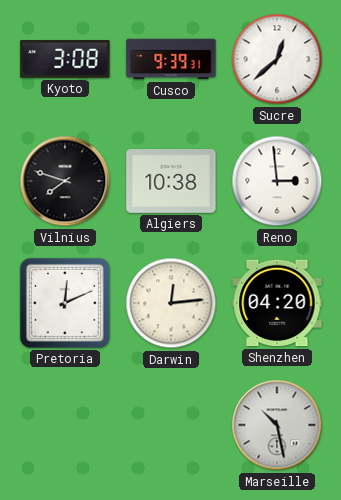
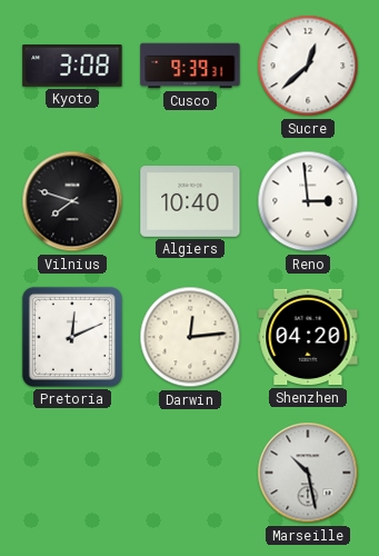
Algiers: 10:38 -> 10:40 (190, 202)
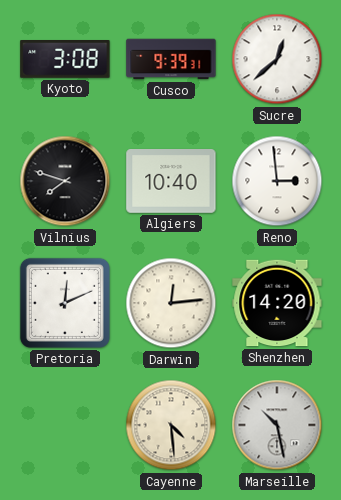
Shenzhen: 04:20 -> 14:20 (277, 303)
Cayenne: none -> 4:29 (171, 425)
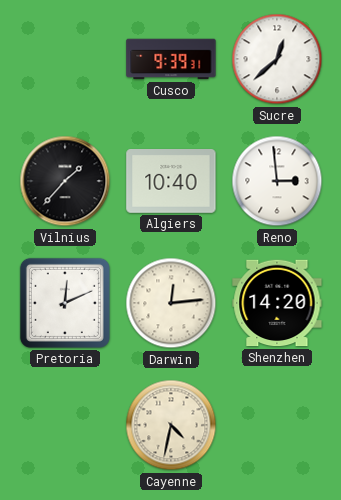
Kyoto: 3:08 -> none (65, 59)
Vilnius: 7:48 -> 1:37 (65, 181)
Cayenne: 4:29 -> 4:32 (171, 425)
Marseille: 10:28 -> none (277, 425)
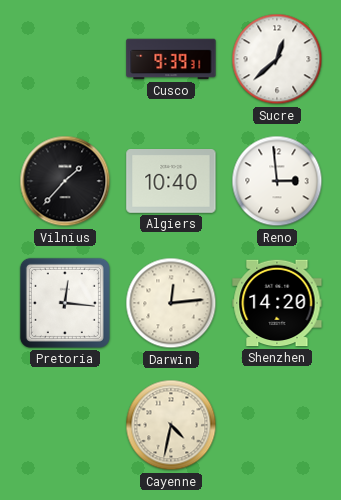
Pretoria: 12:11 -> 12:16 (65, 303)
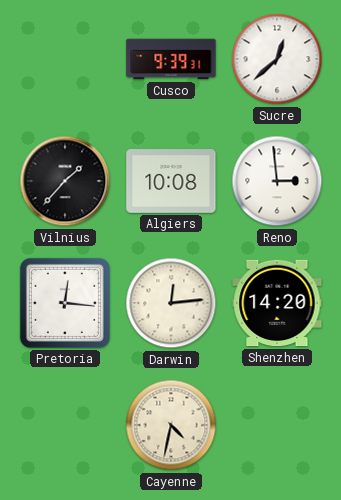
Algiers: 10:40 -> 10:08 (171, 182)
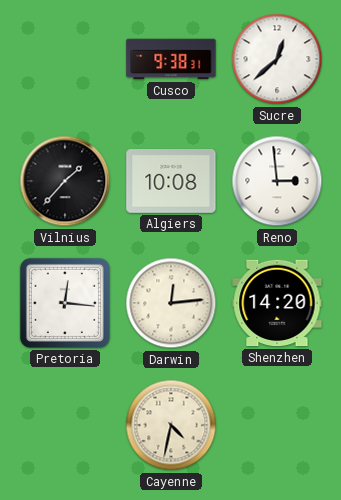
Cusco: 9:39 -> 9:38 (171, 59)
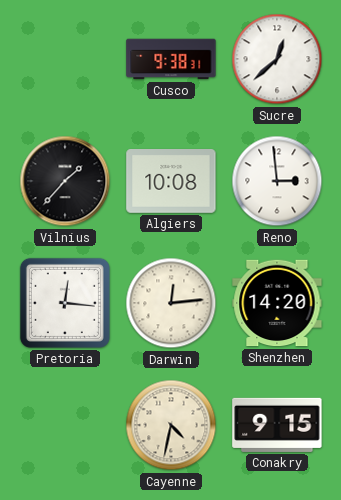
Conakry: none -> 9:15 (277, 425)
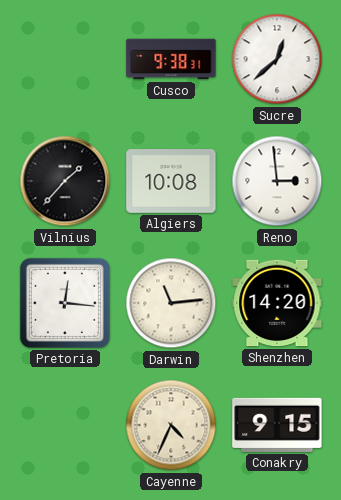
Darwin: 12:14 -> 11:14 (171, 303)
Cayenne: 4:32 -> 4:34 (171, 425)
